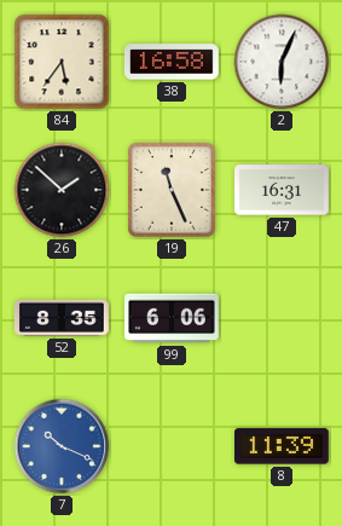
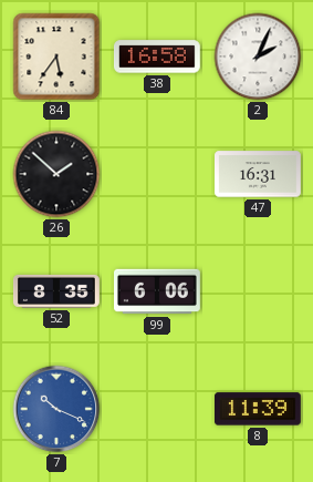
2: 6:04 -> 2:04 (258, 57)
19: 11:26 -> none (172, 190)
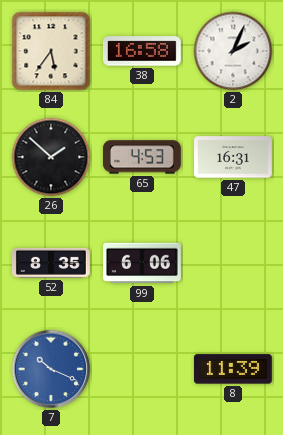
65: none -> 4:53 (142, 157)
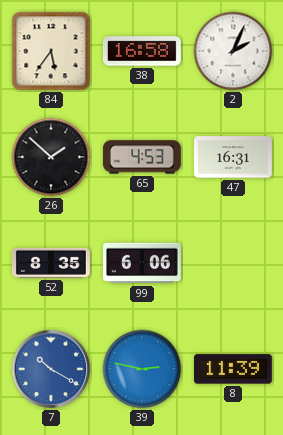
7: 10:19 -> 10:20 (51, 369)
39: none -> 2:47 (142, 369)
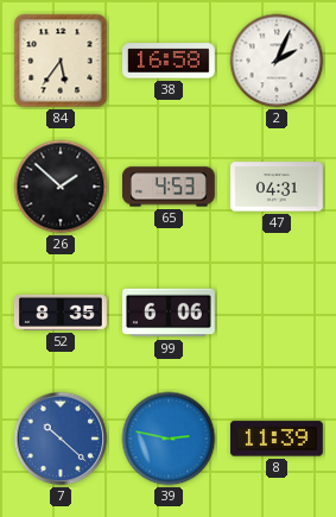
47: 16:31 -> 04:31 (278, 187)
7: 10:20 -> 10:22 (61, 439)
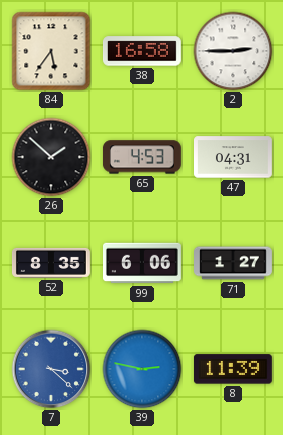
2: 2:04 -> 2:45 (233, 51)
71: none -> 1:27 (234, 263)
7: 10:22 -> 3:22 (51, 369)
